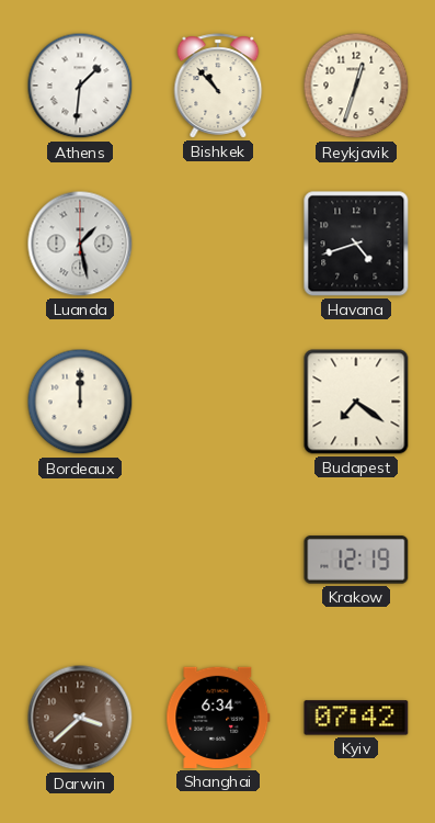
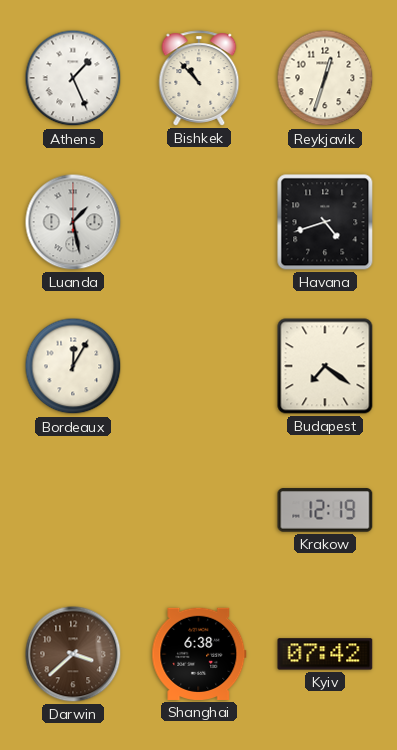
Athens: 1:31 -> 1:26 (73, 78)
Bordeaux: 12:00 -> 12:05 (73, 366)
Shanghai: 6:34 -> 6:38 (199, 654)
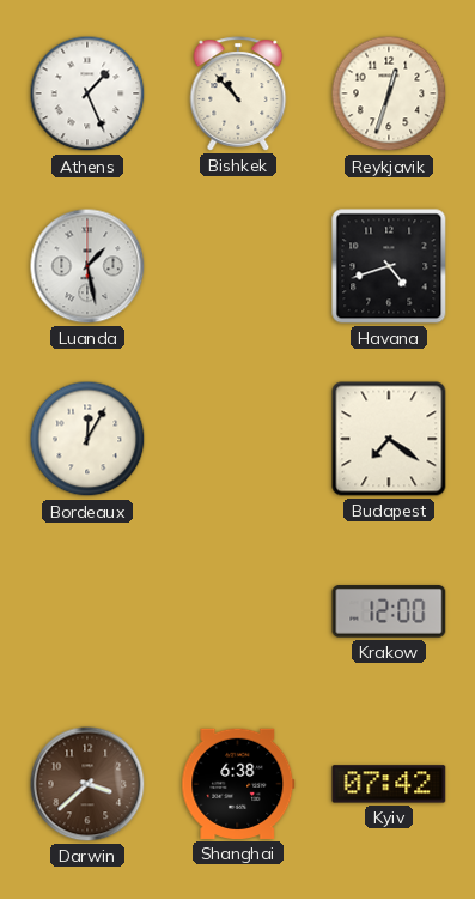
Krakow: 12:19 -> 12:00 (389, 611)
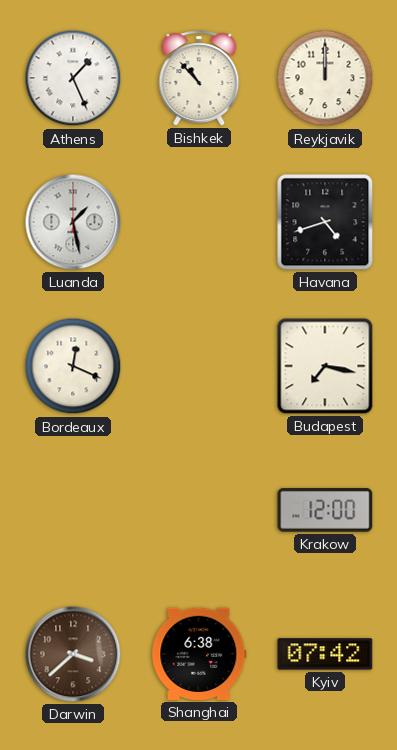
Reykjavik: 12:33 -> 12:00 (325, 78)
Bordeaux: 12:05 -> 12:19 (73, 366)
Budapest: 7:21 -> 7:17 (325, 366)
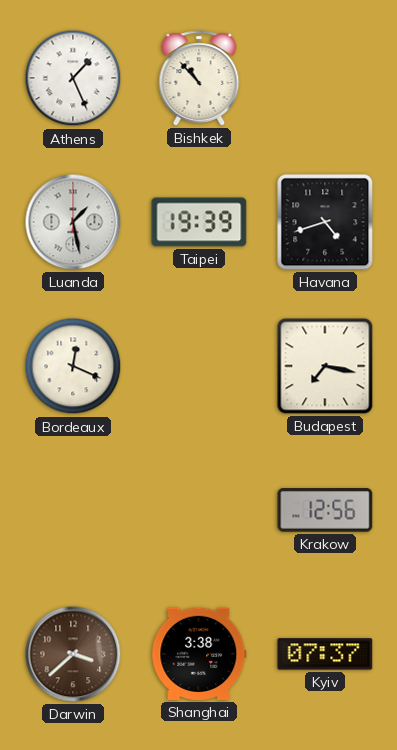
Reykjavik: 12:00 -> none (325, 78)
Taipei: none -> 19:39 (199, 222)
Krakow: 12:00 -> 12:56 (325, 510)
Shanghai: 6:38 -> 3:38 (199, 654)
Kyiv: 07:42 -> 07:37 (325, 654)
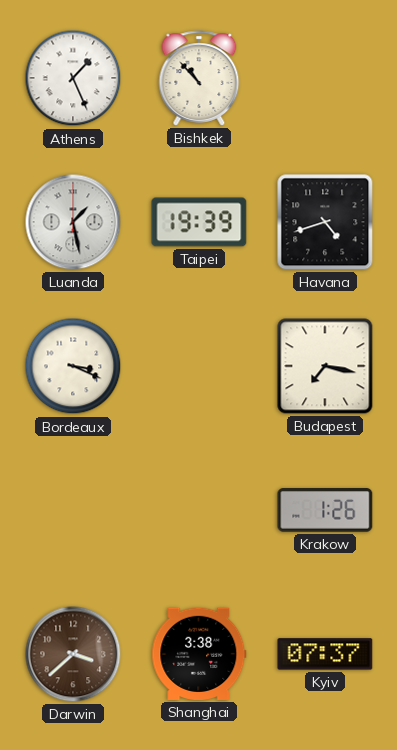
Bordeaux: 12:19 -> 3:19 (73, 366)
Krakow: 12:56 -> 1:26 (325, 510)
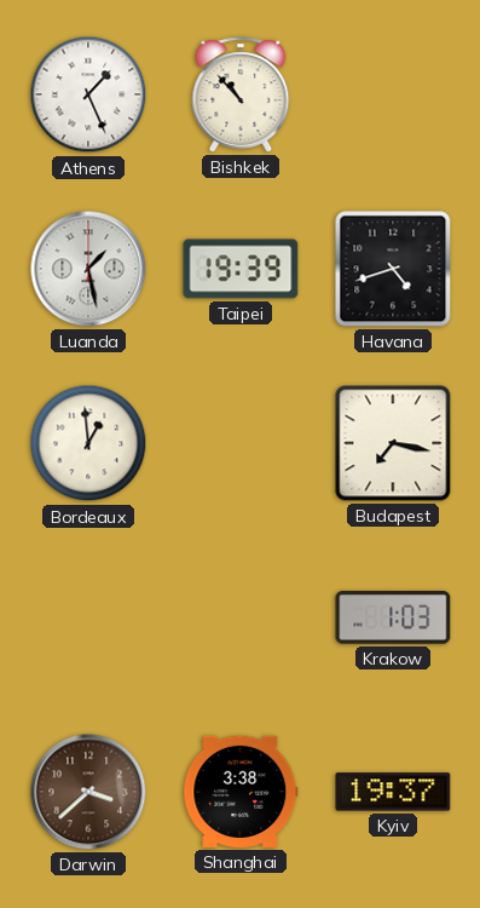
Bordeaux: 3:19 -> 12:59 (88, 443)
Krakow: 1:26 -> 1:03 (393, 617)
Kyiv: 07:37 -> 19:37 (393, 792)
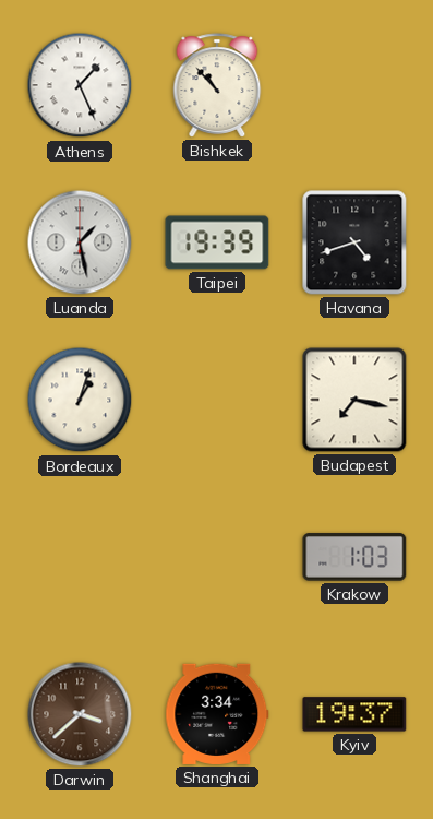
Bordeaux: 12:59 -> 1:03 (80, 400)
Shanghai: 3:38 -> 3:34 (217, 714)
